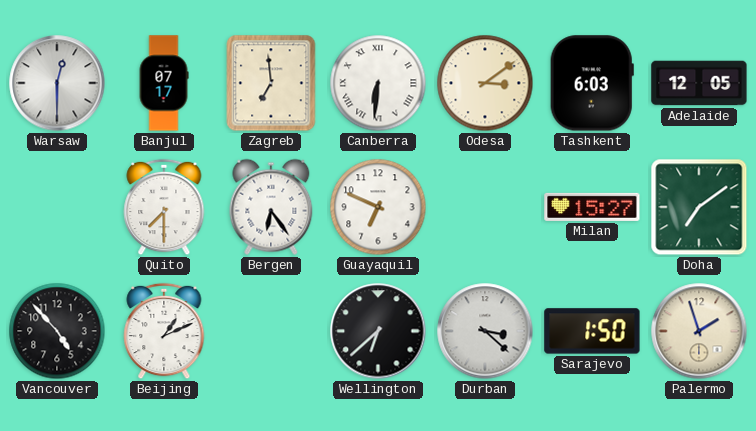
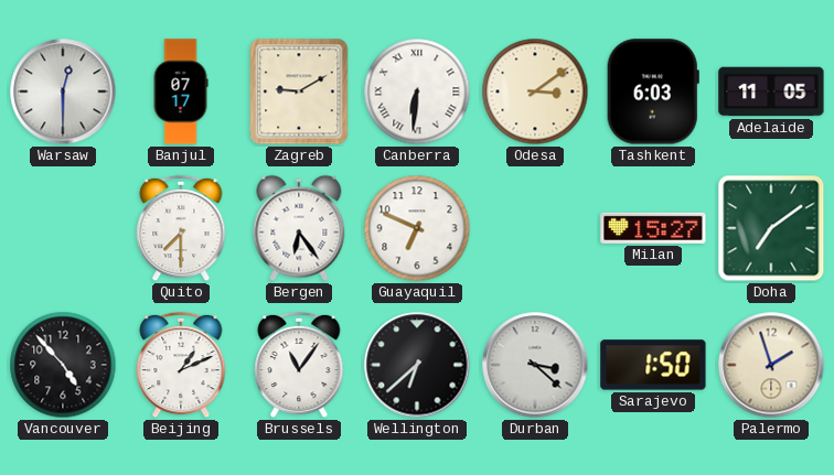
Zagreb: 6:59 -> 9:10 (299, 91)
Adelaide: 12:05 -> 11:05 (771, 91)
Brussels: none -> 11:06 (299, 365)
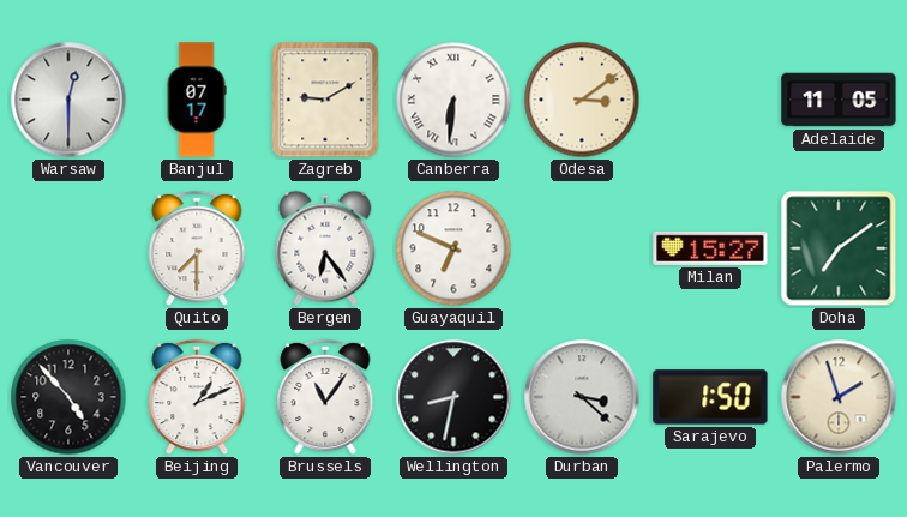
Tashkent: 6:03 -> none (653, 91)
Wellington: 6:38 -> 8:32 (453, 397)
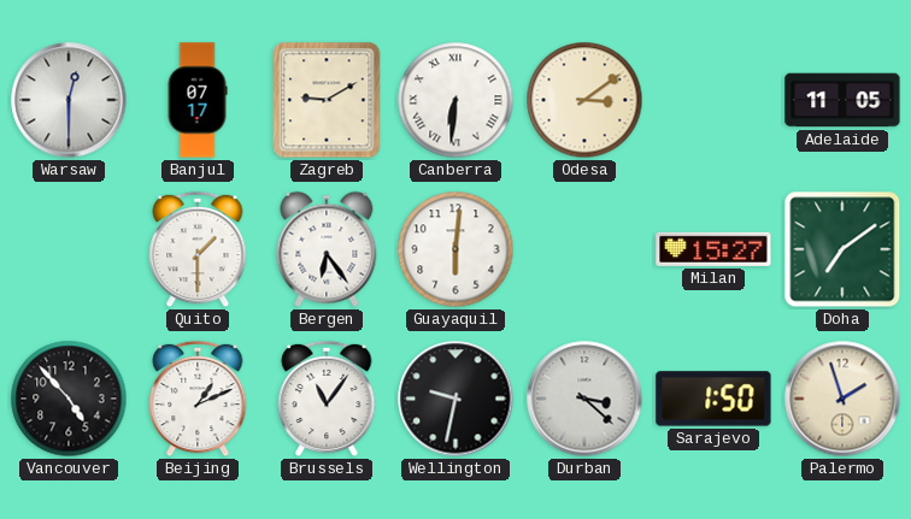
Quito: 7:30 -> 1:30 (198, 249)
Guayaquil: 6:49 -> 6:01 (456, 249)
Wellington: 8:32 -> 9:32 (456, 399)
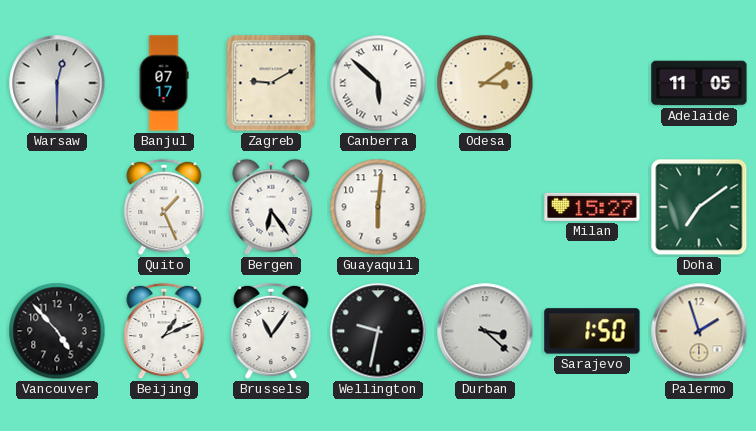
Canberra: 6:31 -> 5:52 (378, 83)
Quito: 1:30 -> 1:26 (164, 207)
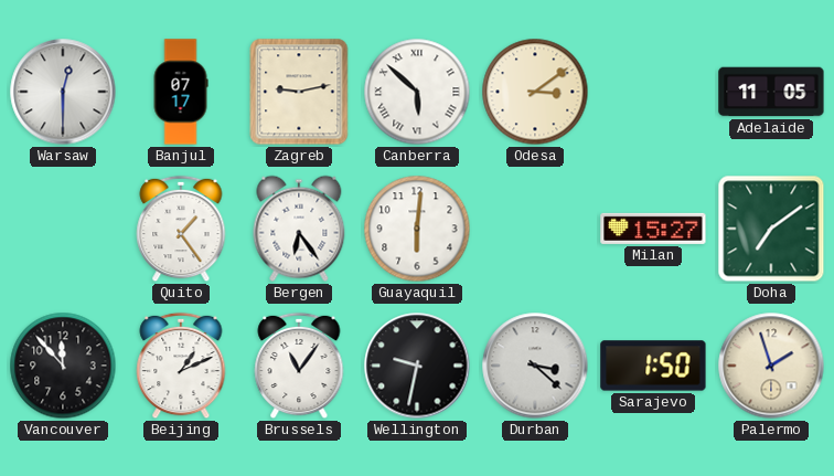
Zagreb: 9:10 -> 9:13 (299, 92)
Quito: 1:26 -> 1:24 (181, 229)
Vancouver: 4:53 -> 11:53 (63, 366)
